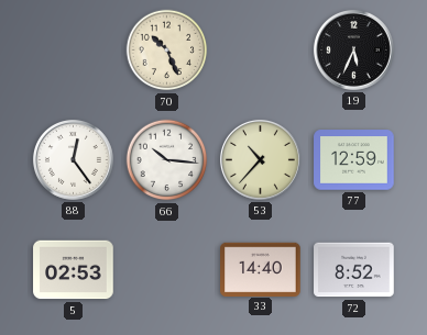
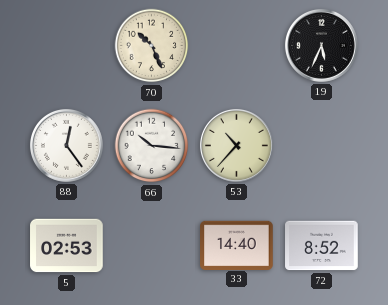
77: 12:59 -> none (354, 160)
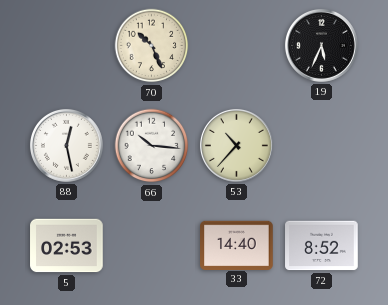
88: 12:24 -> 12:28 (66, 145)
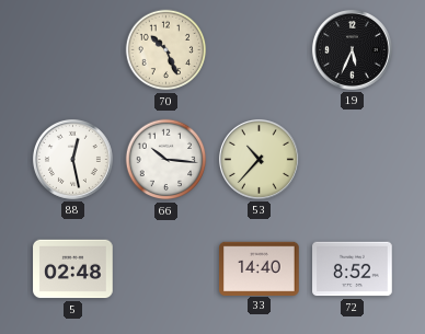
5: 02:53 -> 02:48 (73, 269)
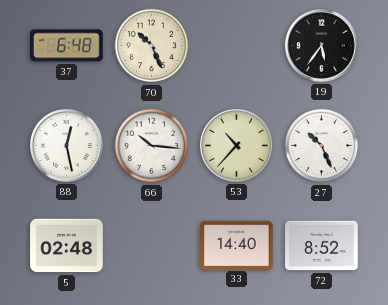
37: none -> 6:48 (67, 46)
19: 5:34 -> 5:36 (321, 45)
27: none -> 10:26 (322, 146)
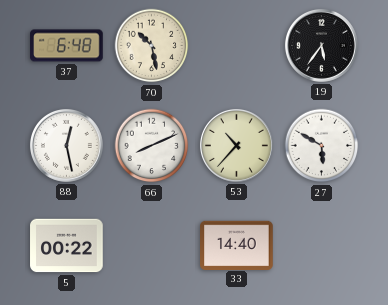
70: 10:26 -> 10:28 (152, 46)
66: 10:16 -> 8:11 (152, 146)
27: 10:26 -> 5:50 (322, 146)
5: 02:48 -> 00:22 (67, 246)
72: 8:52 -> none (322, 246)
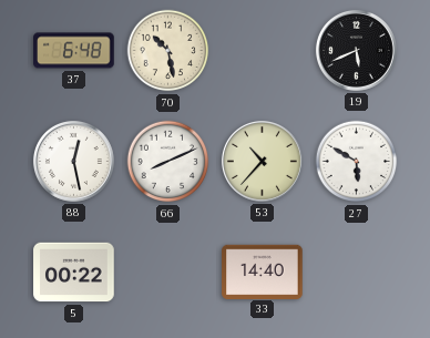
19: 5:36 -> 5:41 (356, 50)
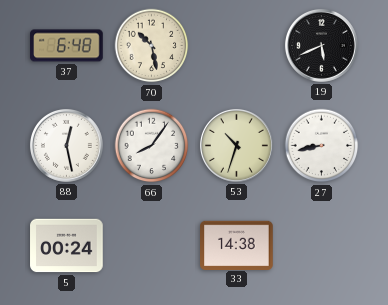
66: 8:11 -> 8:06 (152, 146)
53: 10:37 -> 10:33 (236, 145)
27: 5:50 -> 8:43 (322, 146)
5: 00:22 -> 00:24 (67, 246)
33: 14:40 -> 14:38 (237, 245)
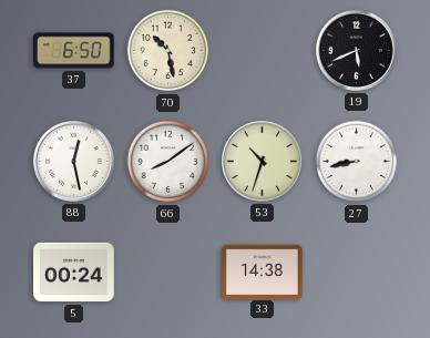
37: 6:48 -> 6:50 (74, 51)
66: 8:06 -> 8:09 (168, 162)
